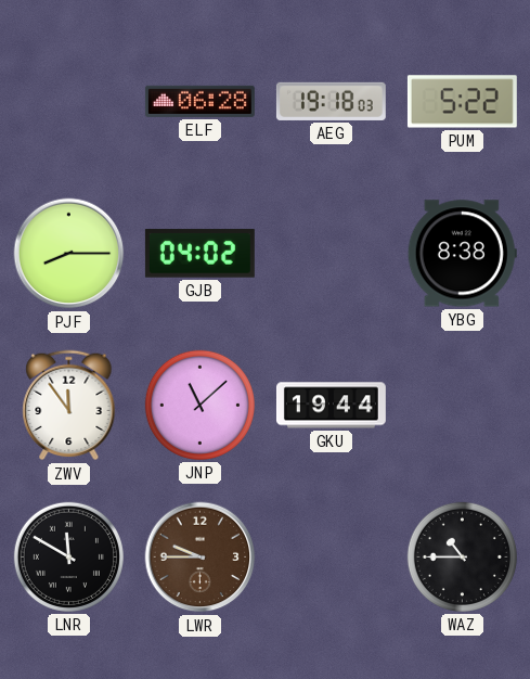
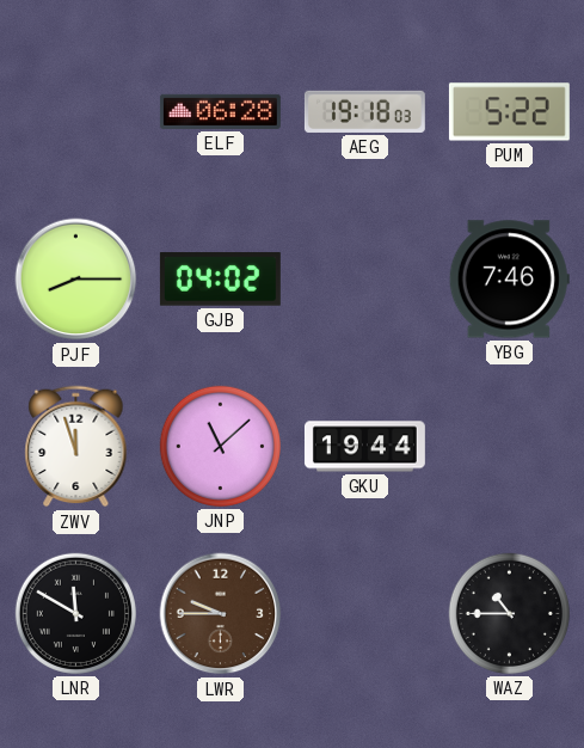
YBG: 8:38 -> 7:46 (509, 280)
ZWV: 11:54 -> 11:57 (76, 447)
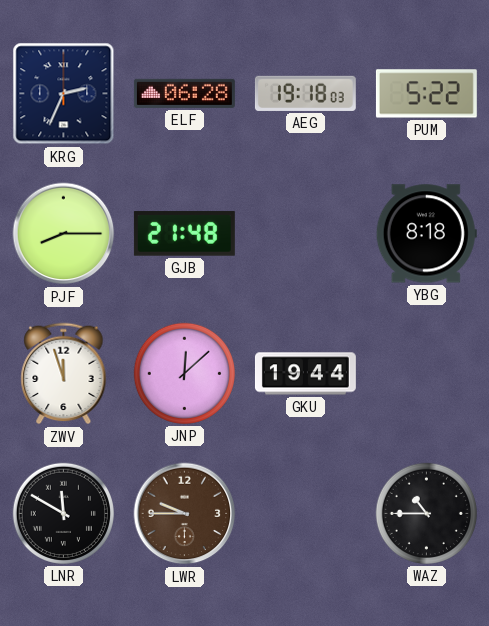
KRG: none -> 2:34 (64, 94)
GJB: 04:02 -> 21:48 (184, 234)
YBG: 7:46 -> 8:18 (426, 234)
JNP: 11:08 -> 12:08 (184, 373)
